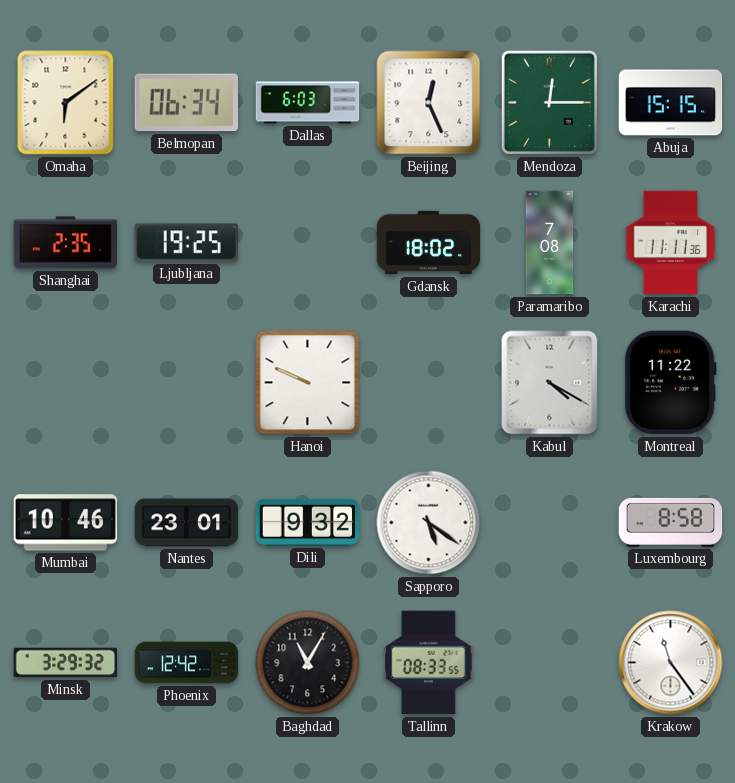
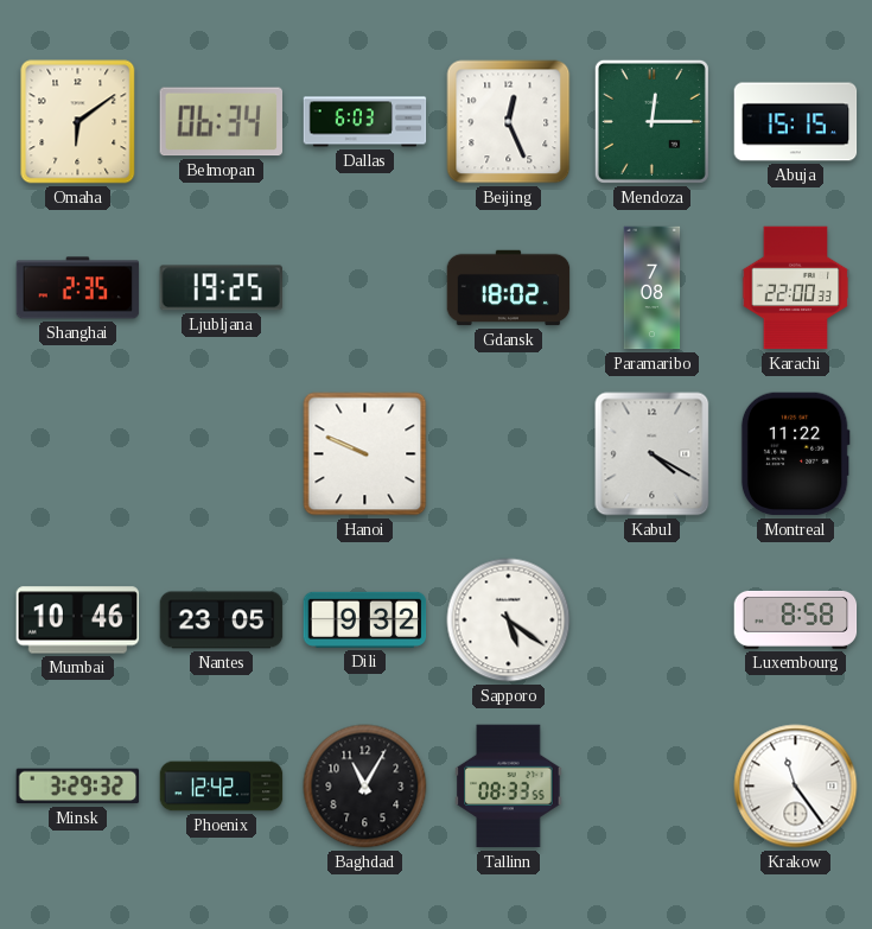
Karachi: 11:11 -> 22:00 (796, 288)
Nantes: 23:01 -> 23:05 (222, 621)
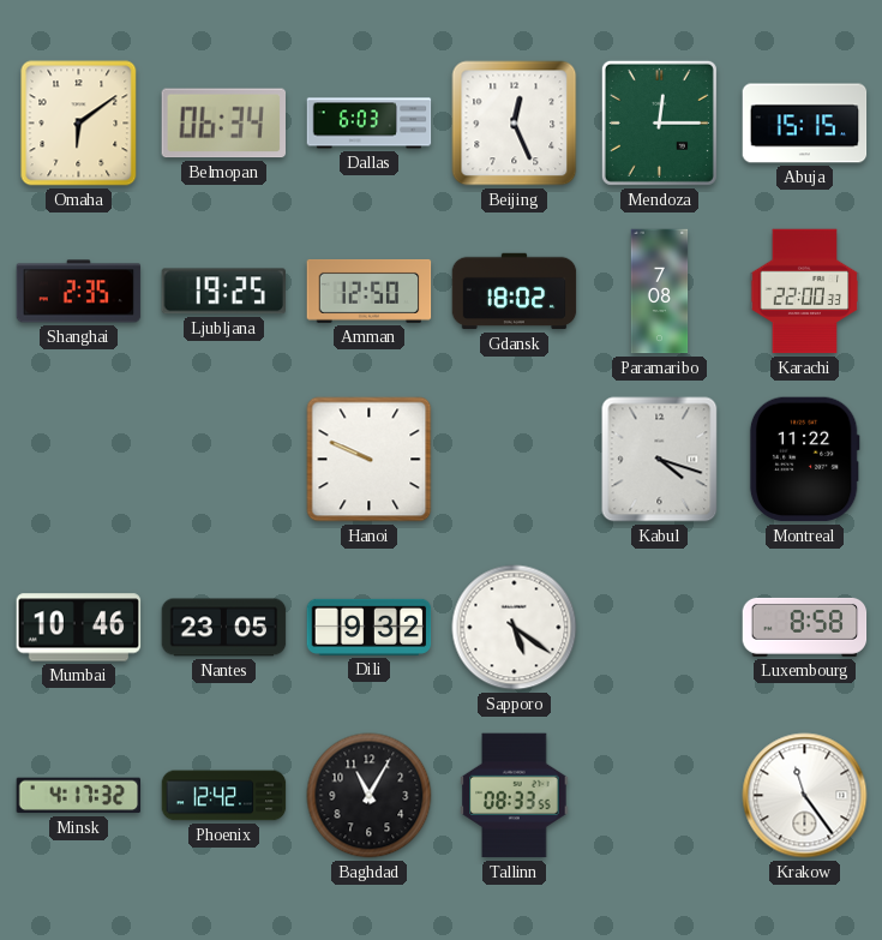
Amman: none -> 12:50 (370, 291)
Kabul: 4:20 -> 4:18 (660, 460)
Minsk: 3:29 -> 4:17 (79, 796)
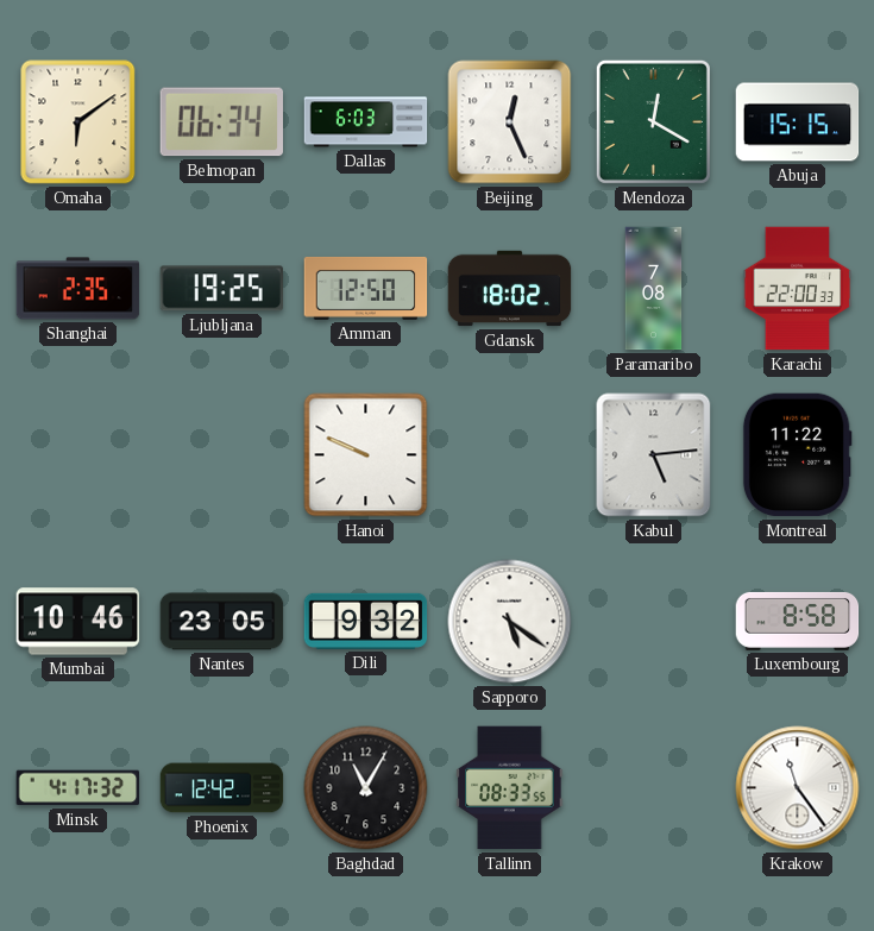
Mendoza: 12:15 -> 12:20 (653, 121)
Kabul: 4:18 -> 5:14 (654, 455)
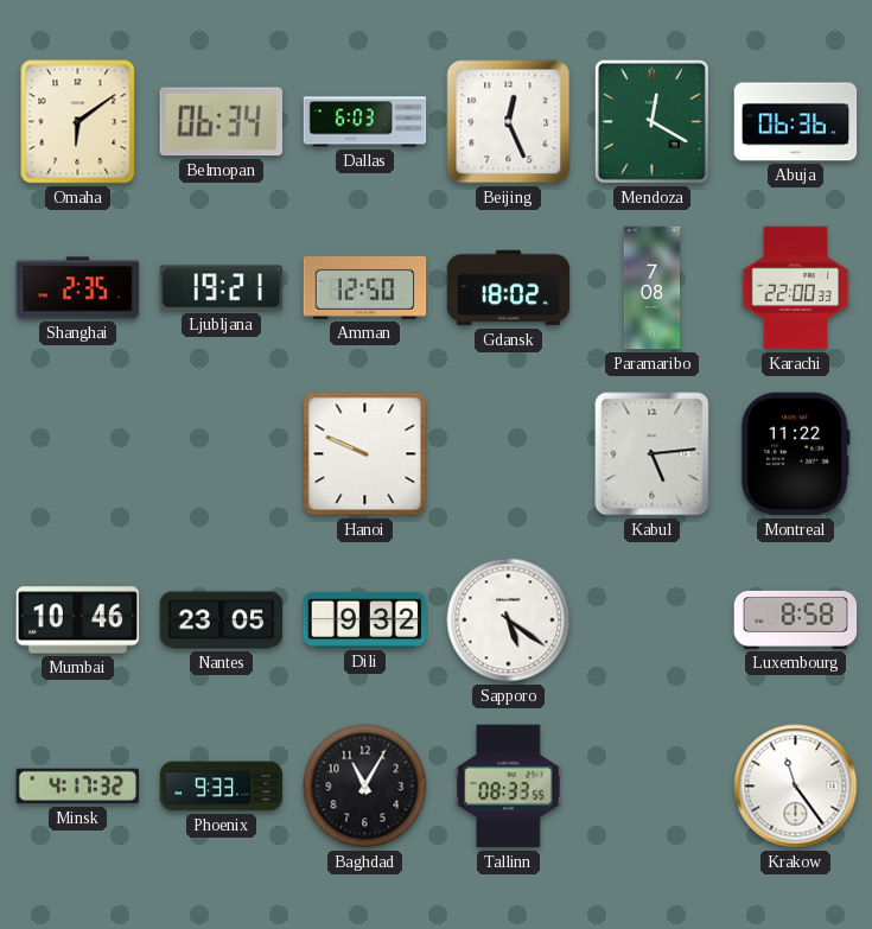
Abuja: 15:15 -> 06:36 (796, 122)
Ljubljana: 19:25 -> 19:21 (221, 288)
Phoenix: 12:42 -> 9:33 (222, 787)
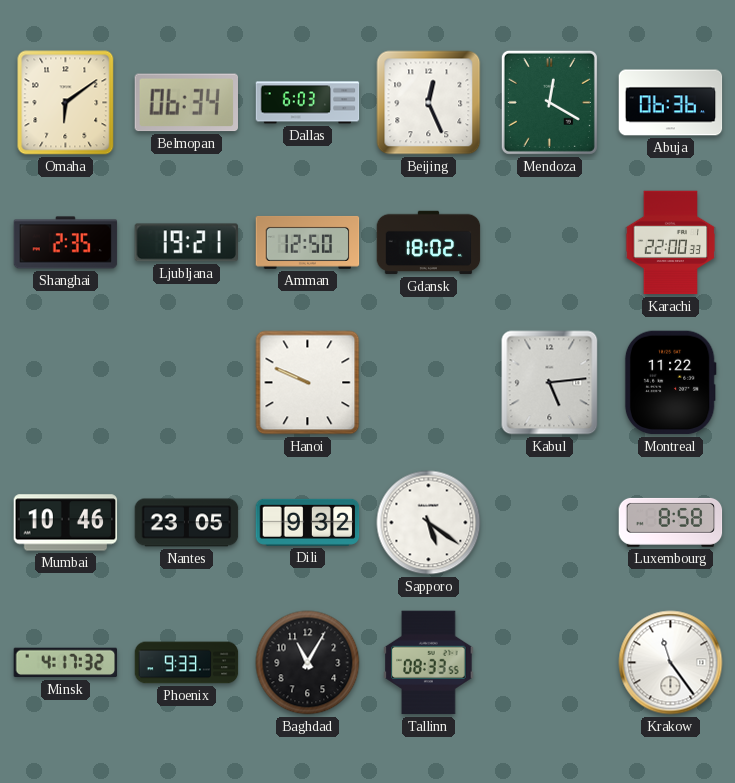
Paramaribo: 7:08 -> none (653, 288)
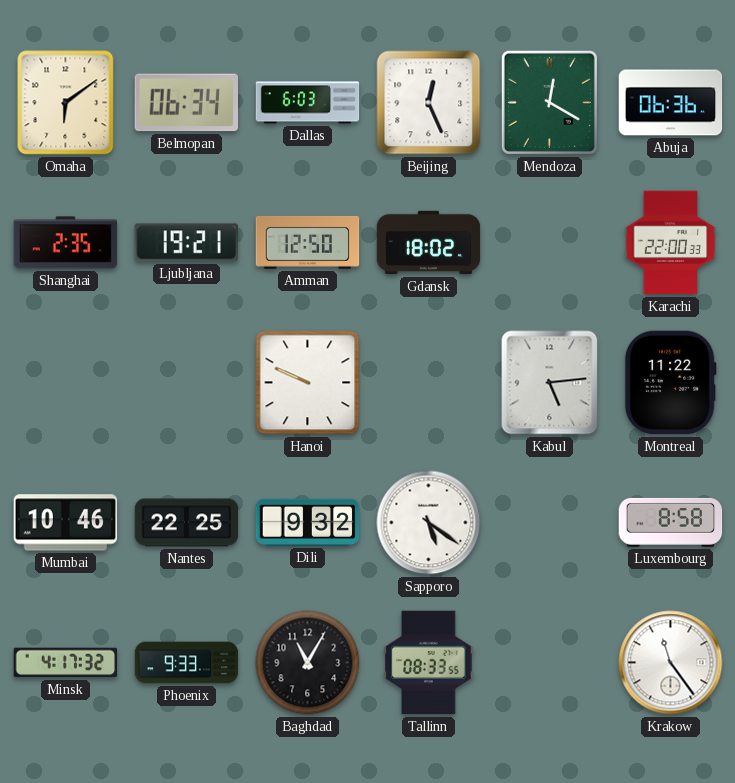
Nantes: 23:05 -> 22:25 (187, 523)
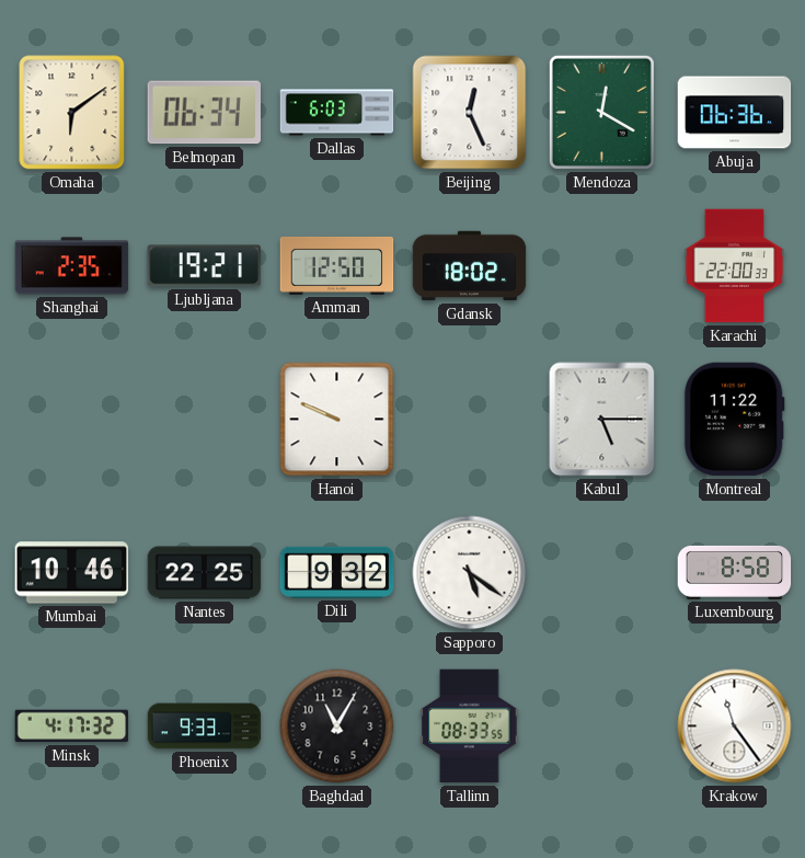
Kabul: 5:14 -> 5:15 (602, 420)
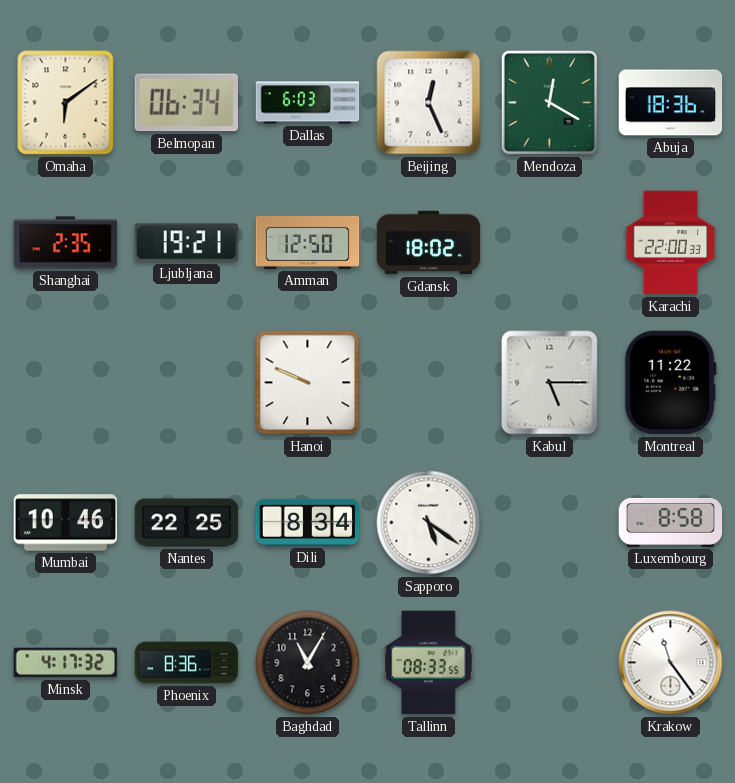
Abuja: 06:36 -> 18:36 (671, 103)
Dili: 9:32 -> 8:34 (308, 522)
Phoenix: 9:33 -> 8:36 (187, 663)
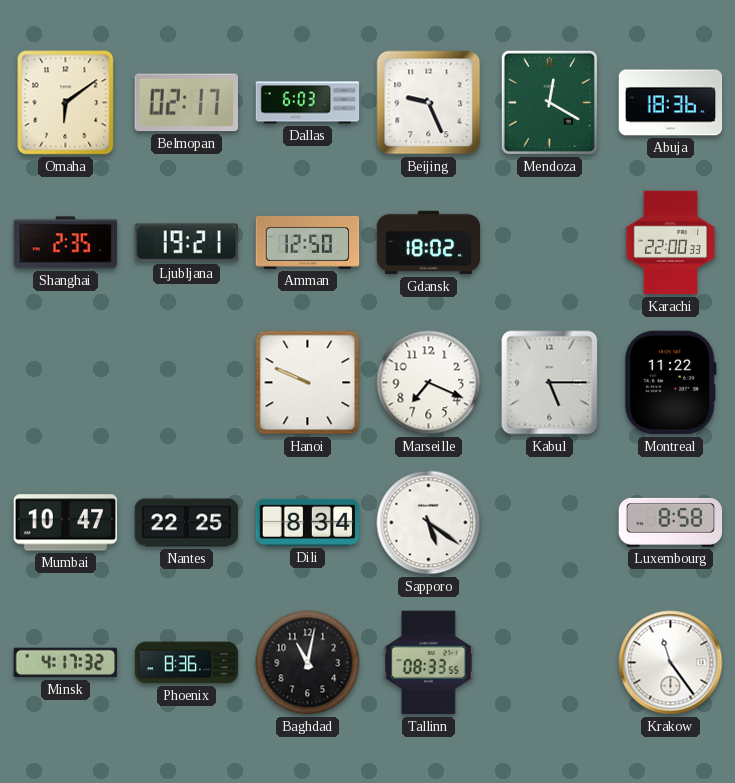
Belmopan: 06:34 -> 02:17 (186, 103)
Beijing: 12:26 -> 9:26 (429, 103)
Marseille: none -> 7:19 (429, 383)
Mumbai: 10:46 -> 10:47 (66, 523)
Baghdad: 11:05 -> 11:02 (308, 663)
